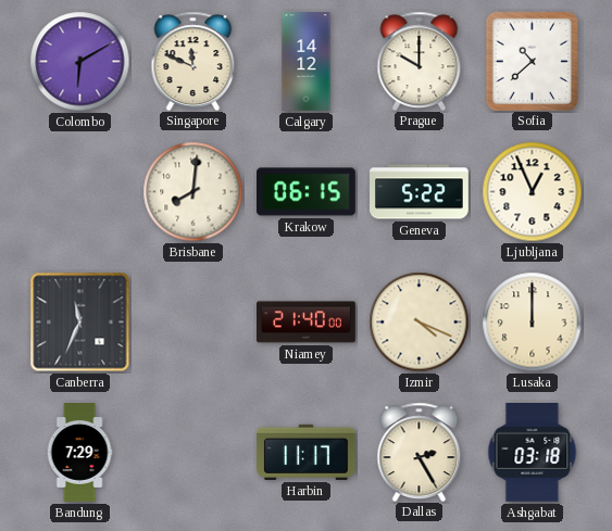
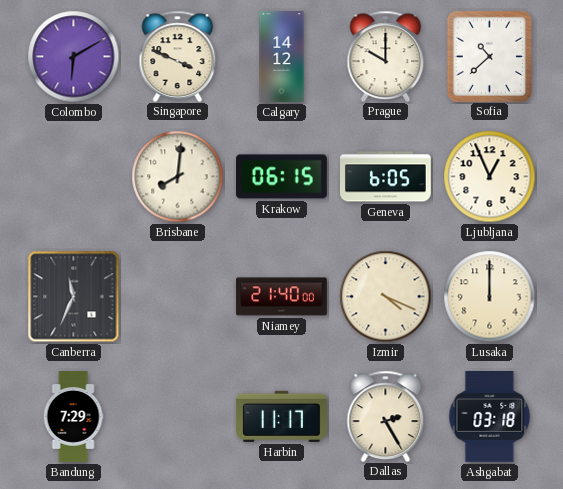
Singapore: 11:49 -> 3:49 (178, 56)
Geneva: 5:22 -> 6:05 (386, 177)
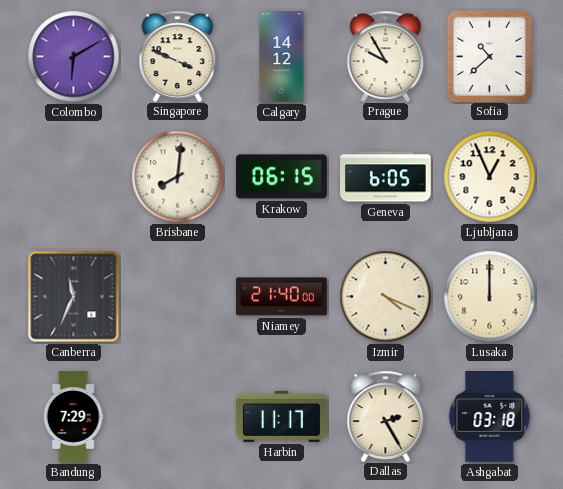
Prague: 10:00 -> 9:55 (386, 56)
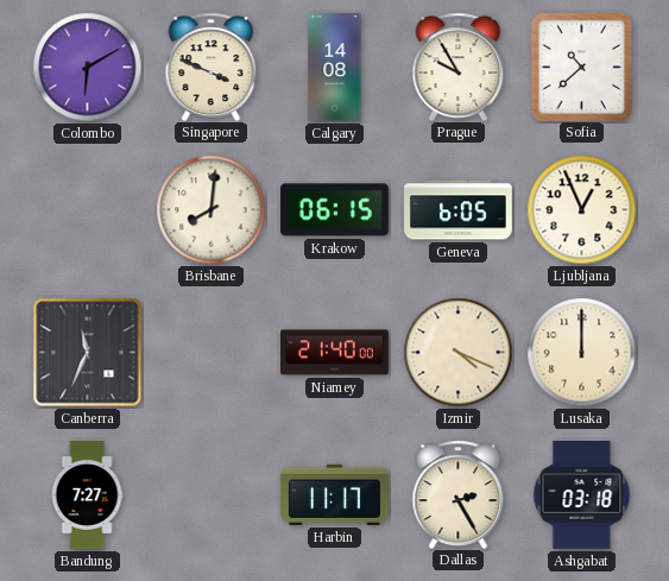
Calgary: 14:12 -> 14:08 (335, 68)
Bandung: 7:29 -> 7:27 (87, 495)
